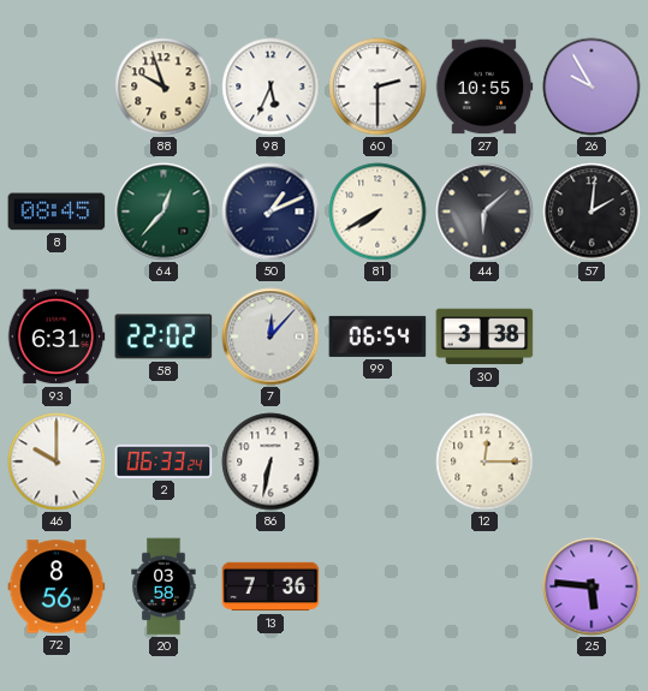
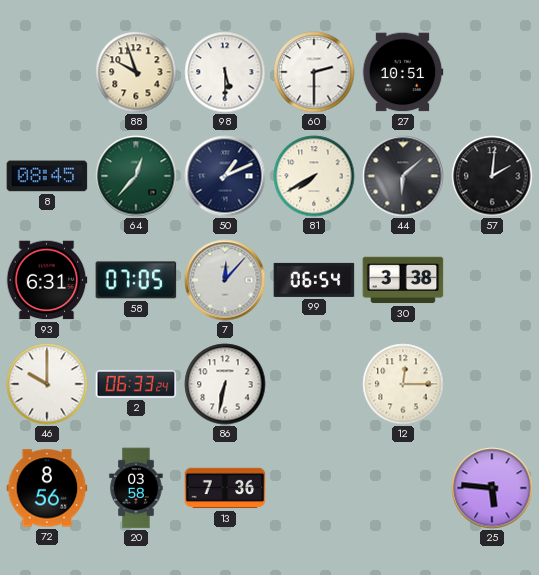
98: 5:34 -> 5:30 (225, 72)
27: 10:55 -> 10:51 (403, 72)
26: 9:55 -> none (591, 87)
58: 22:02 -> 07:05 (136, 280)
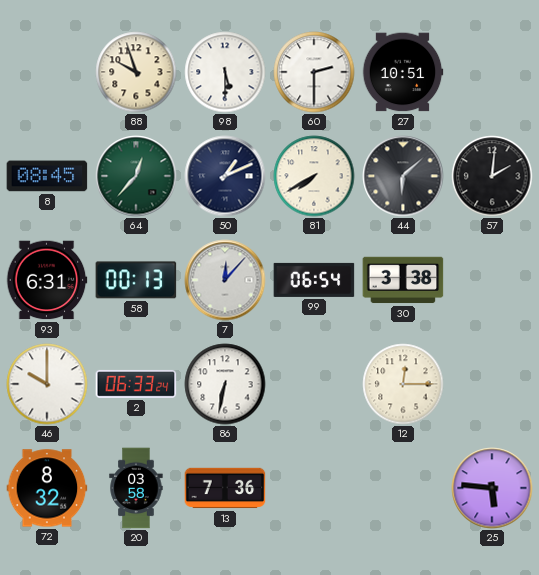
58: 07:05 -> 00:13 (136, 280)
72: 8:56 -> 8:32 (47, 488)
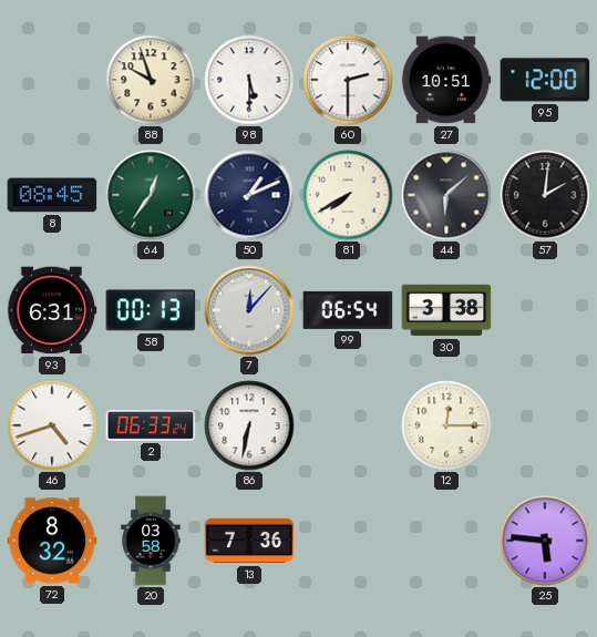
95: none -> 12:00 (545, 80)
64: 12:37 -> 12:36 (151, 195)
46: 10:00 -> 4:42 (52, 425)
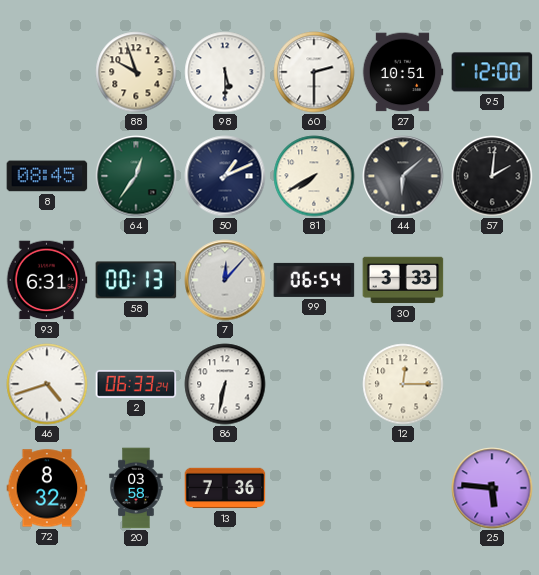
30: 3:38 -> 3:33 (403, 280)
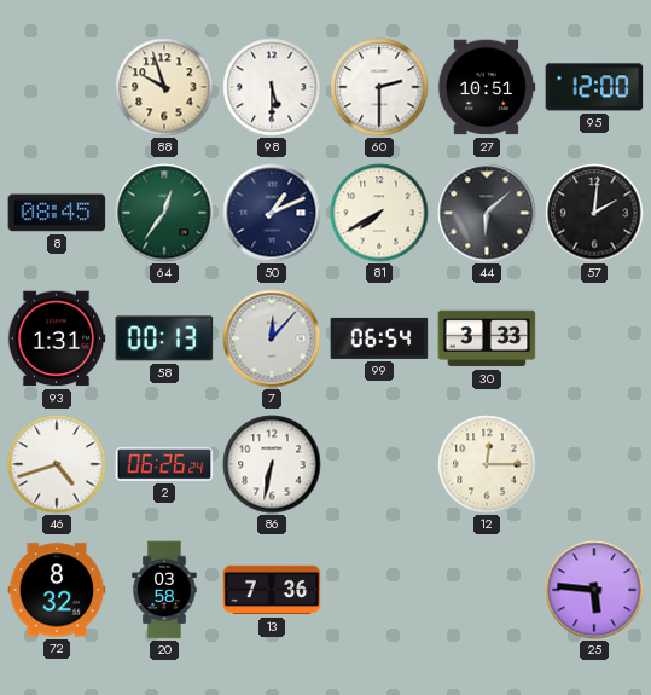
93: 6:31 -> 1:31 (57, 338)
2: 06:33 -> 06:26 (164, 464)
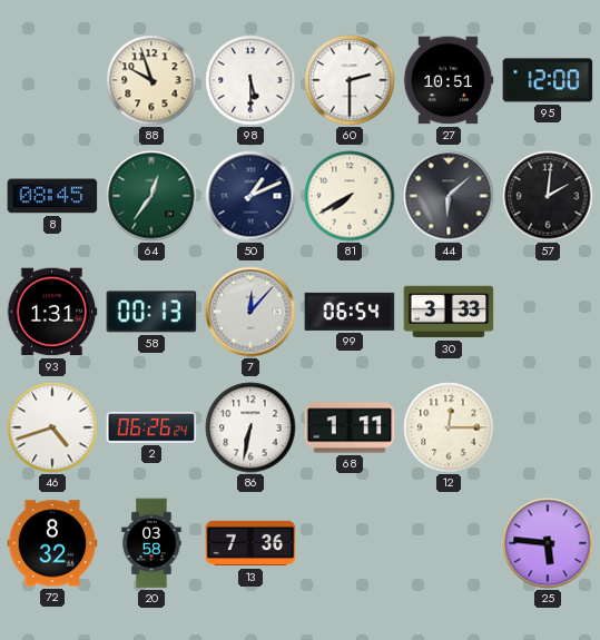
68: none -> 1:11 (350, 427)
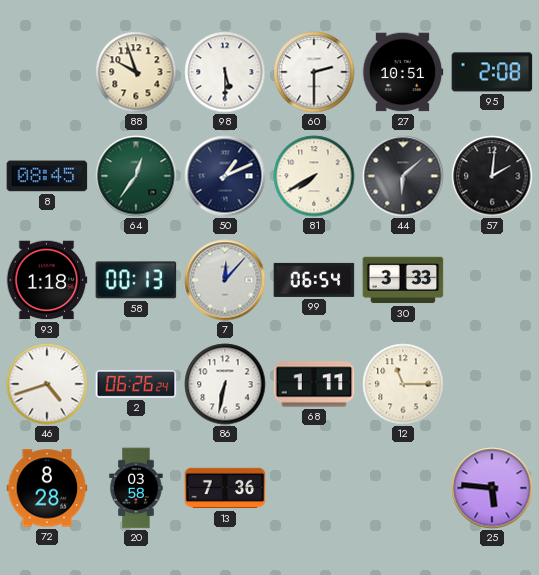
95: 12:00 -> 2:08 (492, 72)
93: 1:31 -> 1:18 (47, 280)
12: 12:15 -> 11:15 (403, 384)
72: 8:32 -> 8:28 (47, 488)
